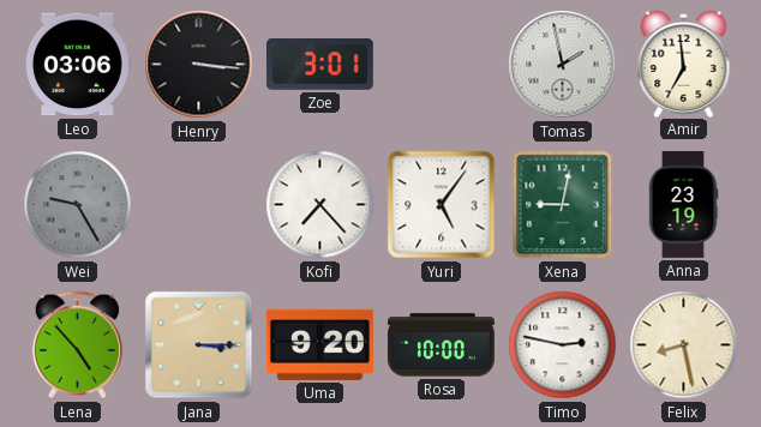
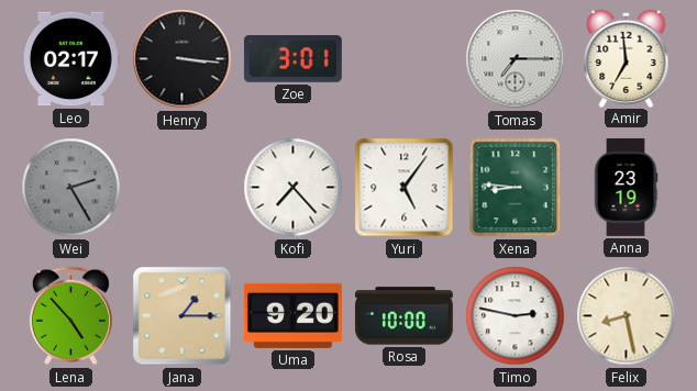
Leo: 03:06 -> 02:17 (70, 59)
Tomas: 1:58 -> 7:15 (516, 59)
Wei: 9:25 -> 2:25 (71, 188)
Xena: 9:02 -> 8:46 (516, 188)
Jana: 3:15 -> 1:15 (182, 316)
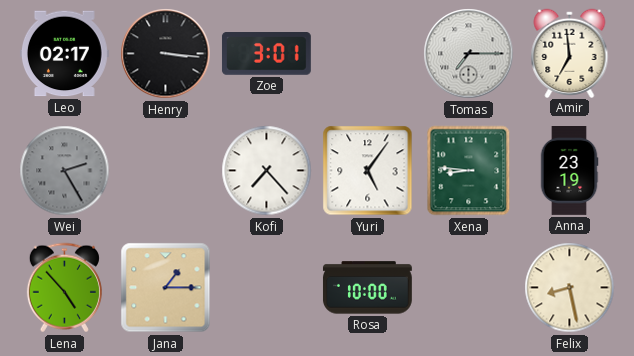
Uma: 9:20 -> none (292, 315)
Timo: 2:47 -> none (516, 316)
